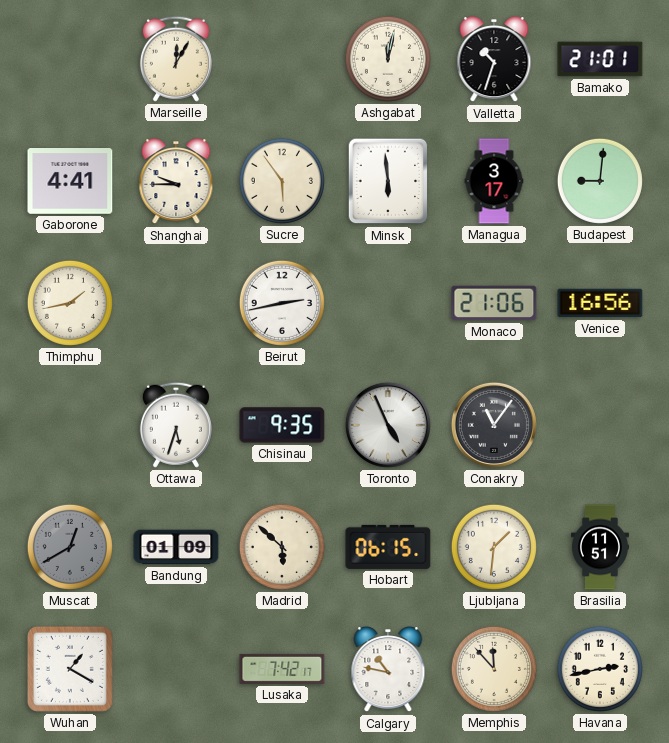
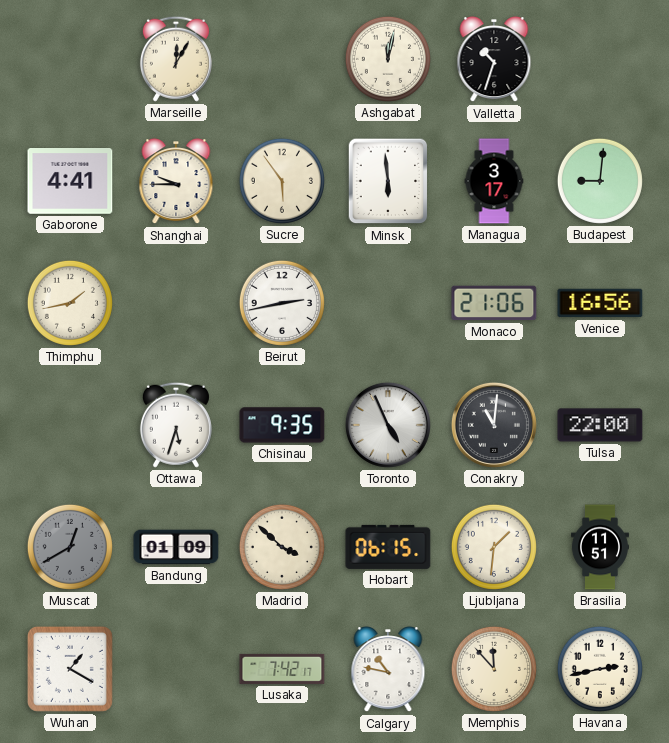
Bamako: 21:01 -> none (600, 59)
Conakry: 11:06 -> 11:01 (494, 425)
Tulsa: none -> 22:00 (600, 425)
Madrid: 5:52 -> 3:52 (282, 547)
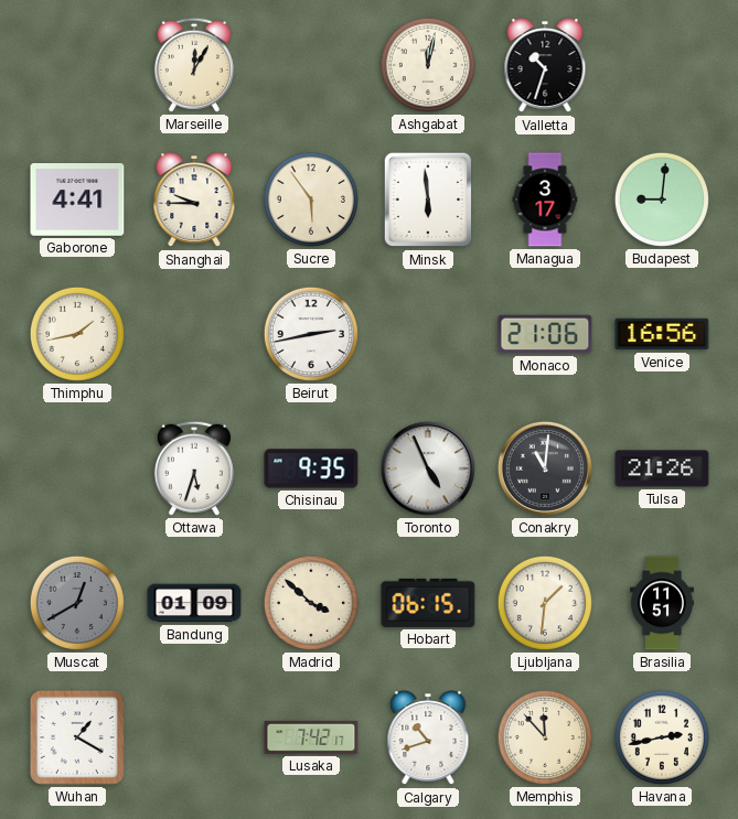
Tulsa: 22:00 -> 21:26 (662, 468)
Calgary: 10:47 -> 10:42 (428, 739)
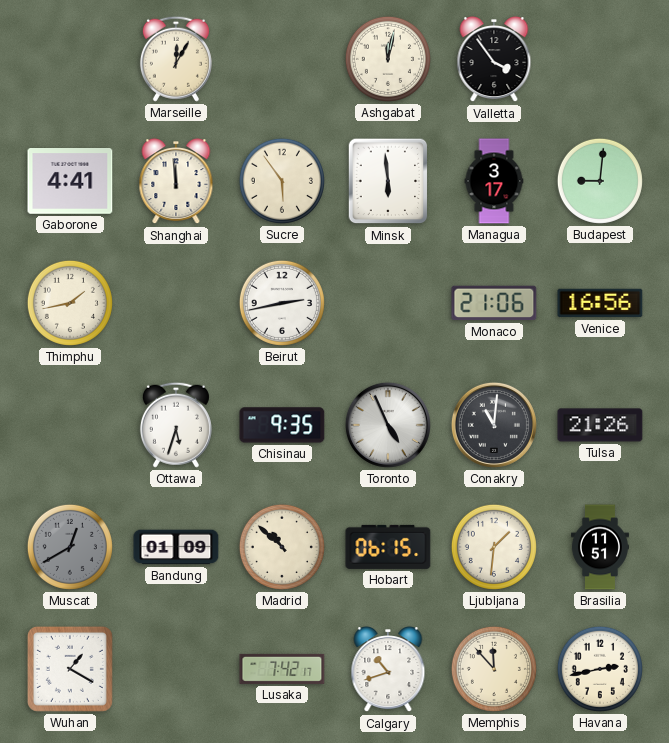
Valletta: 10:33 -> 3:54 (494, 60)
Shanghai: 9:45 -> 11:59 (176, 182)
Madrid: 3:52 -> 10:52 (282, 547)
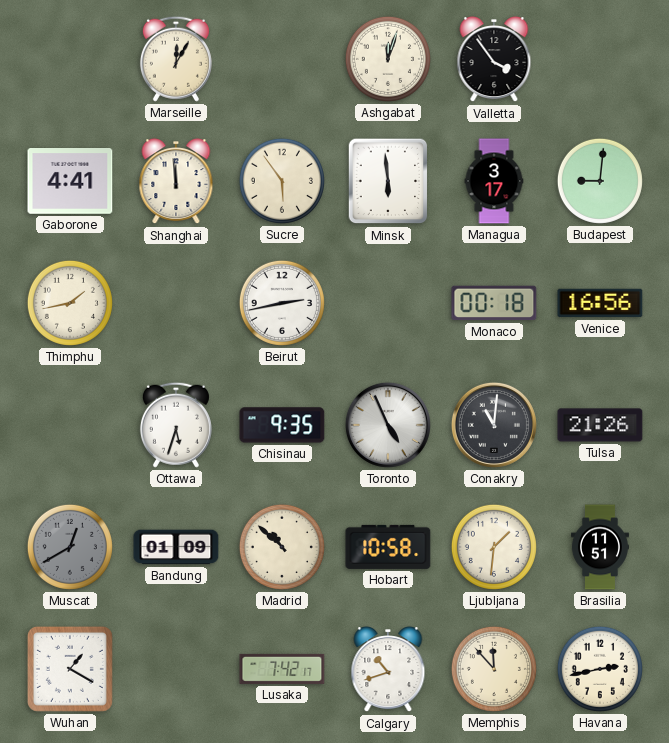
Ashgabat: 12:02 -> 12:03 (388, 59)
Monaco: 21:06 -> 00:18 (494, 303)
Hobart: 06:15 -> 10:58 (388, 547)
